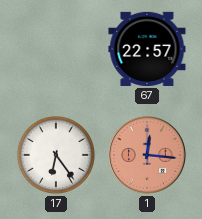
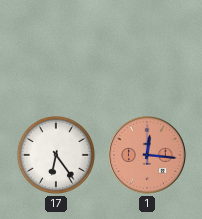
67: 22:57 -> none (147, 49)
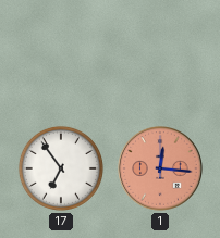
17: 6:24 -> 6:54 (61, 168)
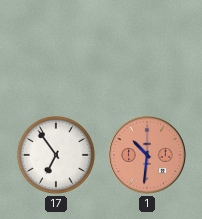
1: 12:16 -> 10:31 (147, 155)
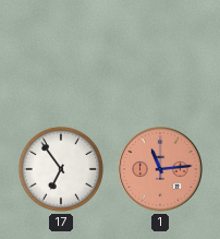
1: 10:31 -> 11:14 (160, 169)
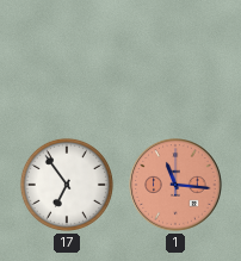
1: 11:14 -> 11:16 (175, 185)
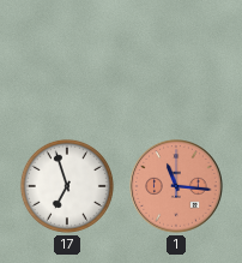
17: 6:54 -> 6:57 (67, 186)
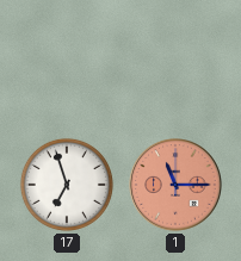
1: 11:16 -> 11:15 (175, 185)
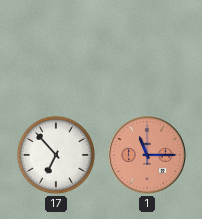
17: 6:57 -> 6:53 (56, 155)
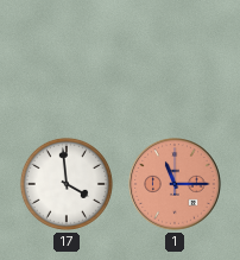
17: 6:53 -> 3:59 (67, 184)
